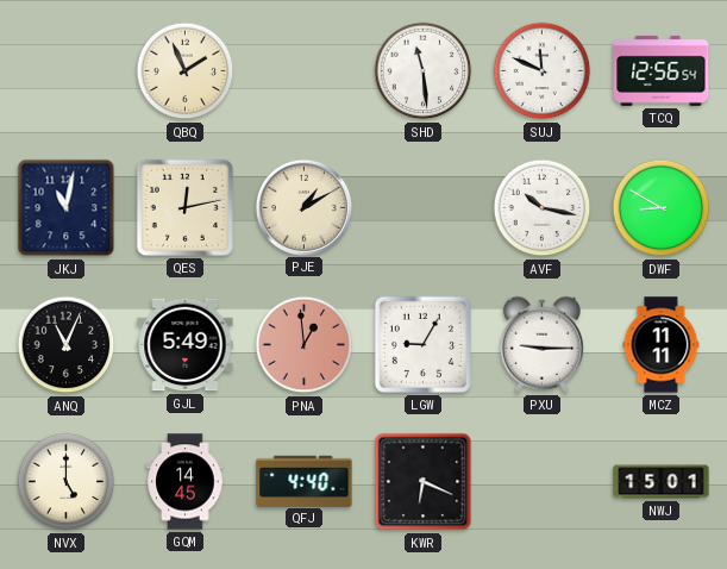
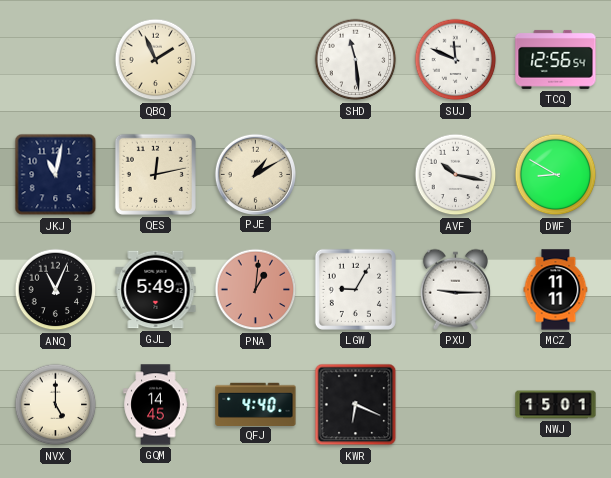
PNA: 12:59 -> 1:01 (256, 290)
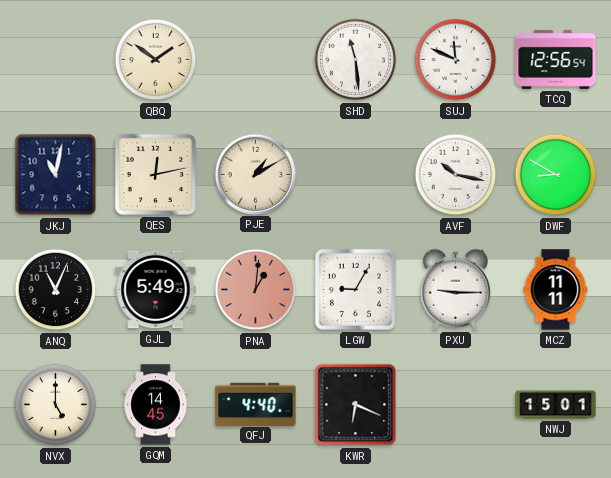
QBQ: 1:56 -> 1:51 (156, 60)
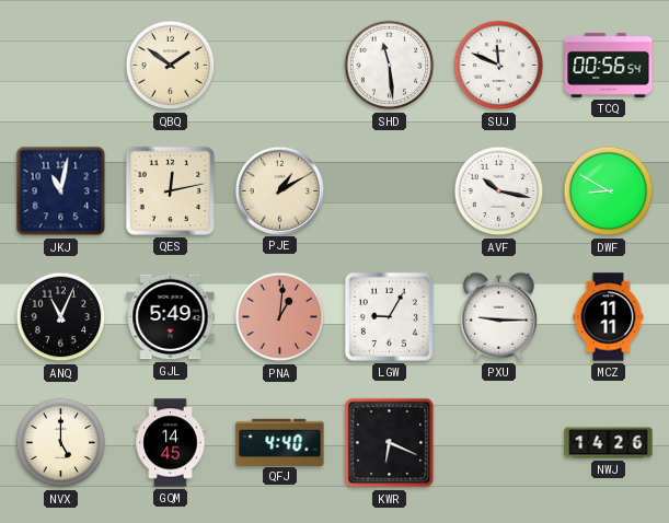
TCQ: 12:56 -> 00:56 (609, 65)
NWJ: 15:01 -> 14:26 (609, 443)
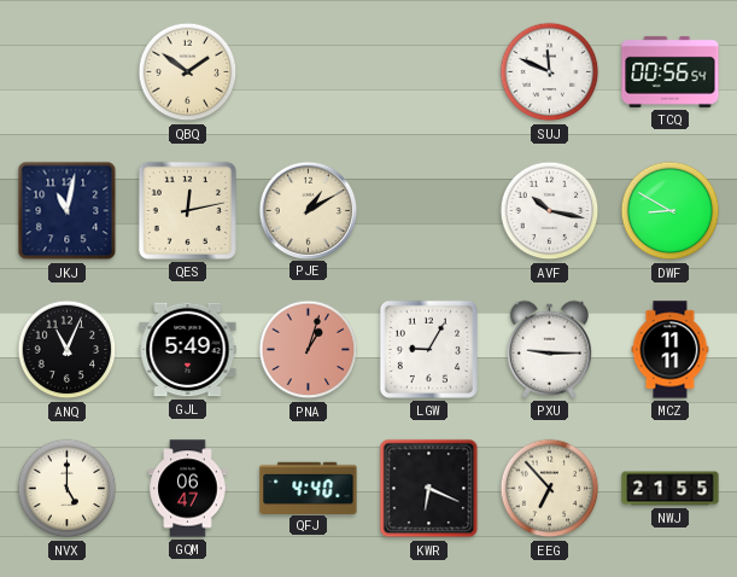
SHD: 11:29 -> none (390, 66)
PNA: 1:01 -> 1:03 (309, 350)
GQM: 14:45 -> 06:47 (188, 489)
EEG: none -> 6:53 (550, 489)
NWJ: 14:26 -> 21:55 (671, 489)
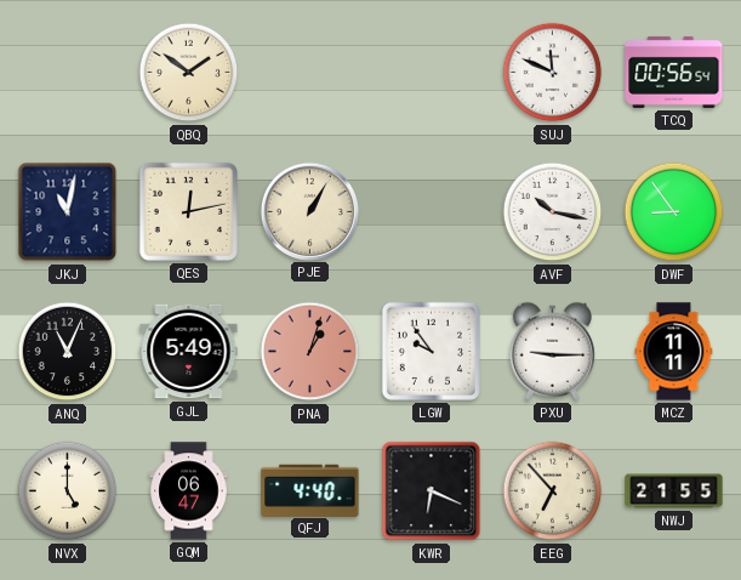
PJE: 1:10 -> 1:05 (309, 211)
DWF: 8:50 -> 8:54 (674, 212)
LGW: 9:05 -> 9:54 (431, 351)
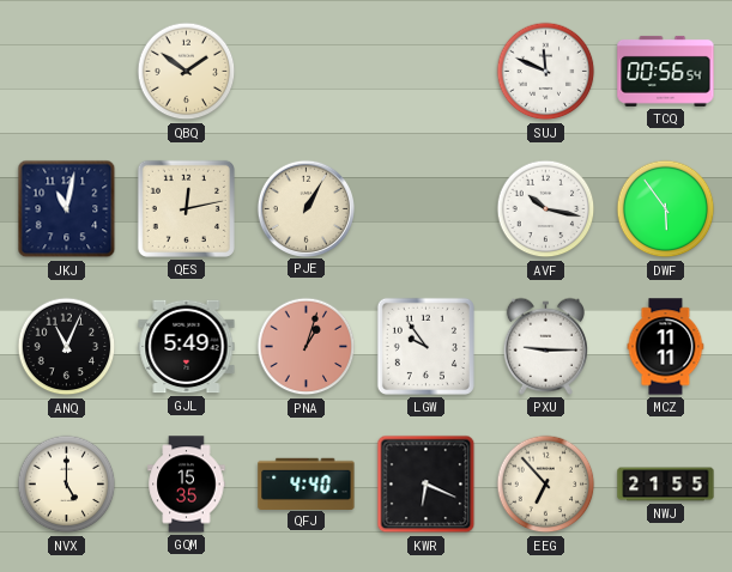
DWF: 8:54 -> 5:54 (666, 209)
GQM: 06:47 -> 15:35 (187, 485)
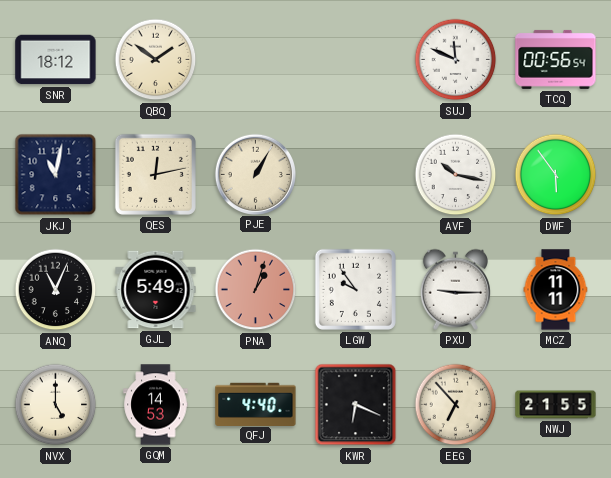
SNR: none -> 18:12 (56, 60)
GQM: 15:35 -> 14:53 (156, 405)
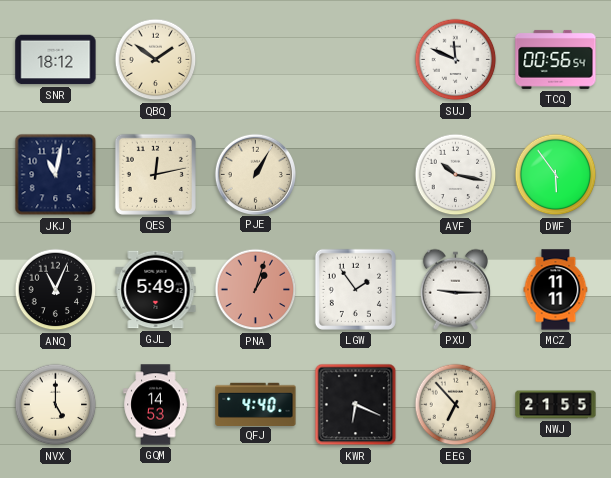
LGW: 9:54 -> 1:54 (355, 289)
